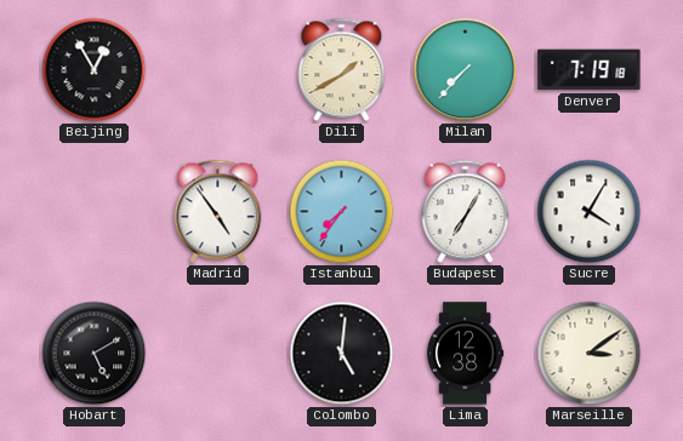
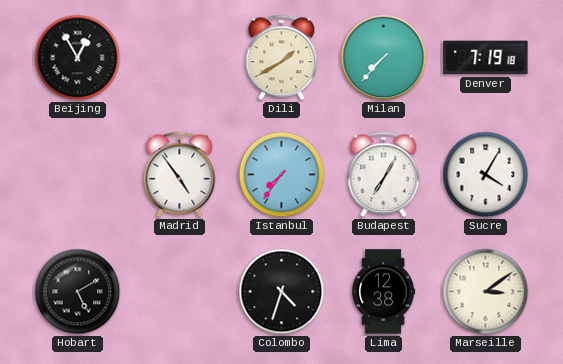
Colombo: 5:01 -> 4:33 (282, 292)
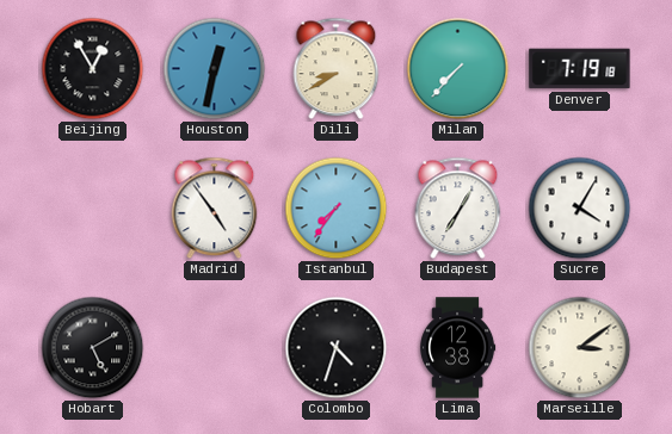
Houston: none -> 12:32 (215, 69)
Dili: 1:40 -> 8:40 (337, 69)
